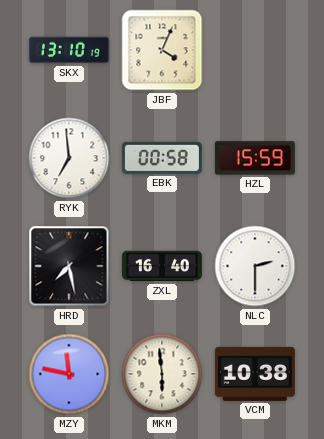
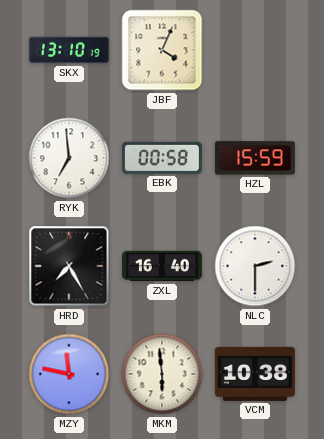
HRD: 7:28 -> 7:25 (69, 266)
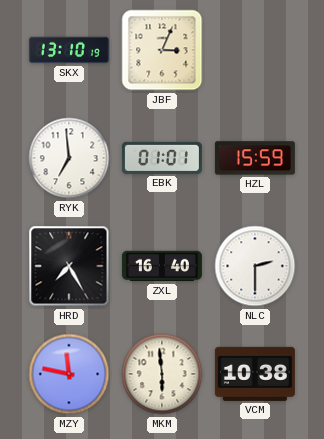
JBF: 4:04 -> 3:04 (162, 50)
EBK: 00:58 -> 01:01 (162, 158)
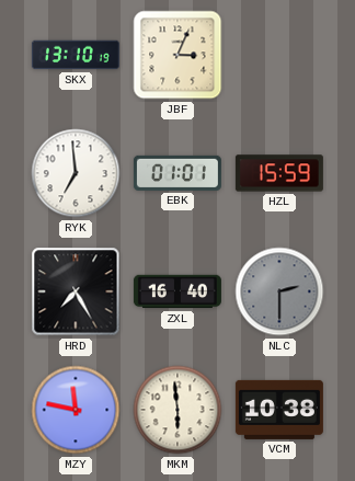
NLC dial: white -> grey (279, 291)
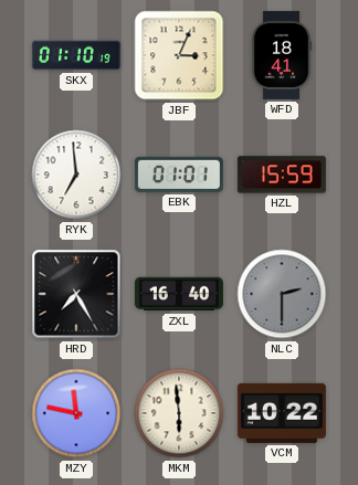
SKX: 13:10 -> 01:10 (76, 55)
WFD: none -> 18:41 (282, 55)
VCM: 10:38 -> 10:22 (282, 413)
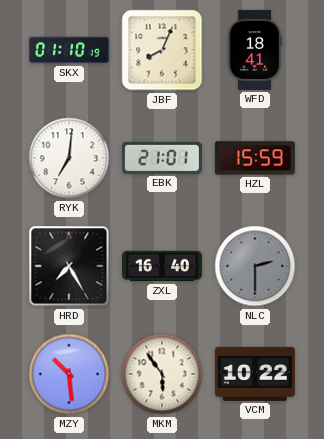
JBF: 3:04 -> 8:04 (162, 50)
RYK: 6:59 -> 7:01 (69, 158)
EBK: 01:01 -> 21:01 (162, 158)
MZY: 11:47 -> 10:29 (69, 374)
MKM: 5:59 -> 5:54 (162, 374)
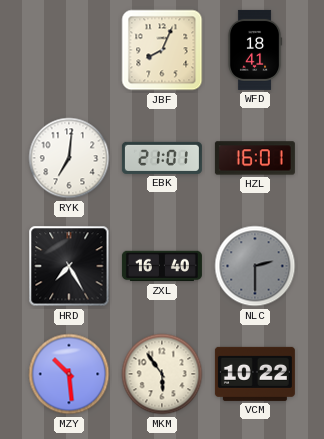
SKX: 01:10 -> none (69, 50)
HZL: 15:59 -> 16:01 (255, 158)
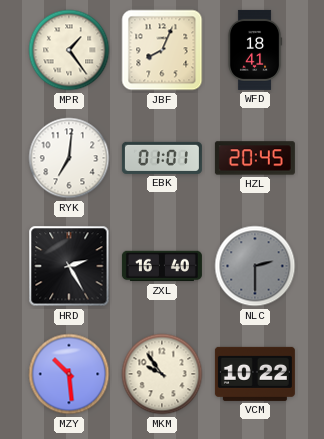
MPR: none -> 1:24 (69, 50)
EBK: 21:01 -> 01:01 (162, 158)
HZL: 16:01 -> 20:45 (255, 158)
HRD: 7:25 -> 2:25 (69, 266)
MKM: 5:54 -> 9:54 (162, 374)
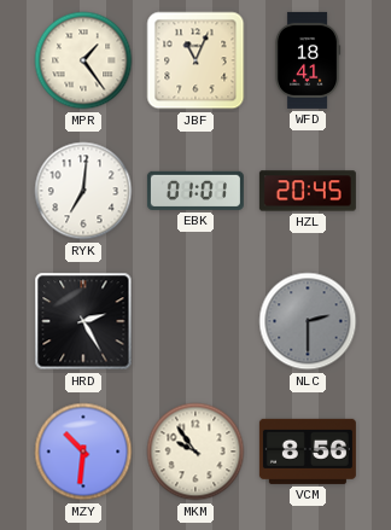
JBF: 8:04 -> 11:04 (195, 60)
ZXL: 16:40 -> none (162, 266)
MZY: 10:29 -> 10:31 (83, 452)
VCM: 10:22 -> 8:56 (308, 452)
